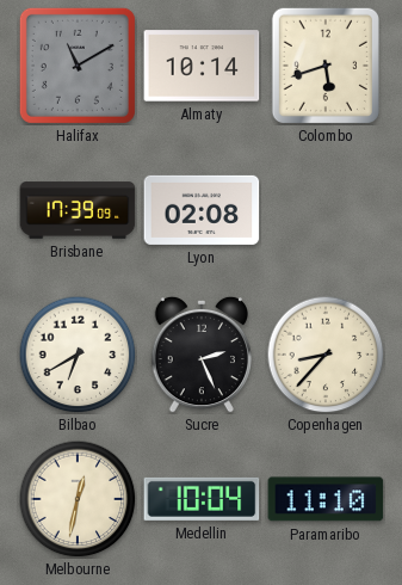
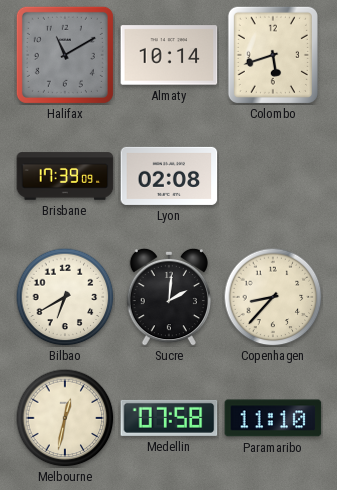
Sucre: 2:26 -> 2:01 (168, 297)
Medellin: 10:04 -> 07:58 (169, 418)
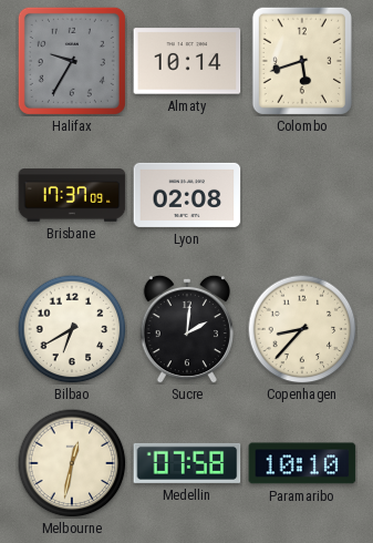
Halifax: 11:10 -> 9:35 (72, 61)
Brisbane: 17:39 -> 17:37 (72, 195)
Paramaribo: 11:10 -> 10:10 (302, 463)
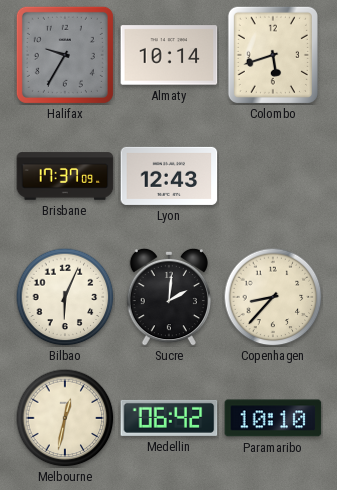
Lyon: 02:08 -> 12:43 (169, 176)
Bilbao: 6:40 -> 6:04 (65, 297)
Medellin: 07:58 -> 06:42 (169, 418)
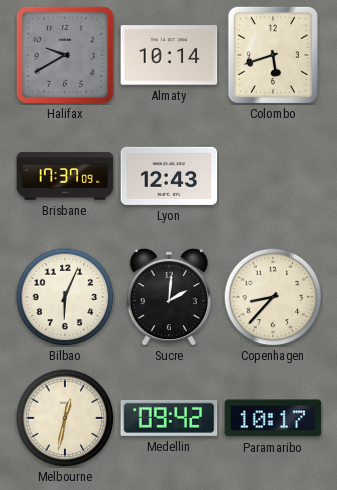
Halifax: 9:35 -> 9:40 (65, 55)
Medellin: 06:42 -> 09:42 (169, 418)
Paramaribo: 10:10 -> 10:17 (273, 418)
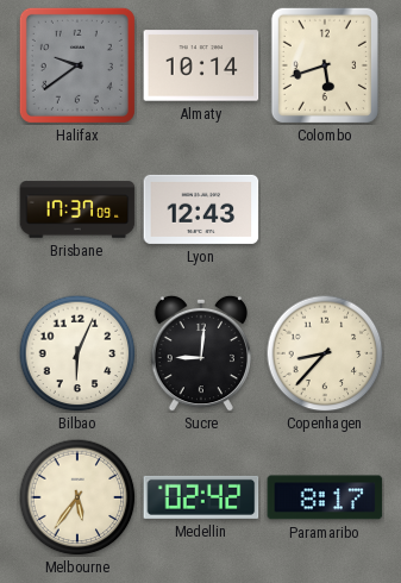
Halifax: 9:40 -> 9:39 (77, 65)
Sucre: 2:01 -> 9:01 (200, 353)
Melbourne: 12:32 -> 5:36 (77, 497)
Medellin: 09:42 -> 02:42 (201, 497)
Paramaribo: 10:17 -> 8:17 (325, 497)
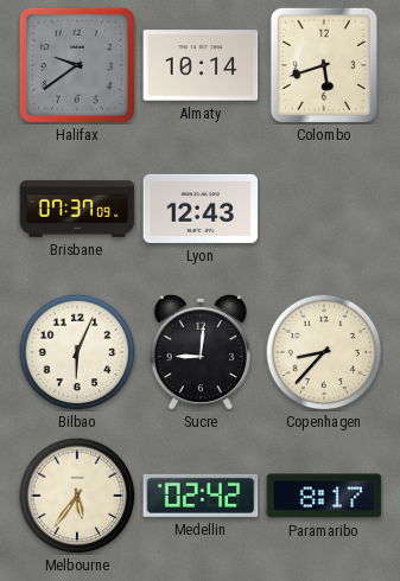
Brisbane: 17:37 -> 07:37 (77, 209)
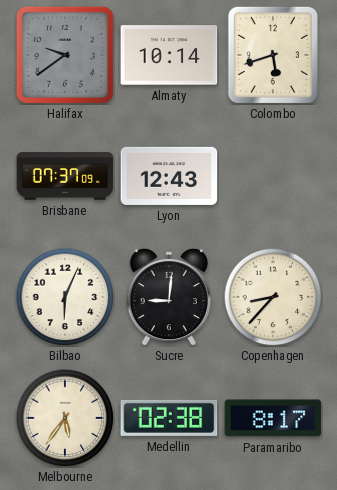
Medellin: 02:42 -> 02:38 (169, 418)
